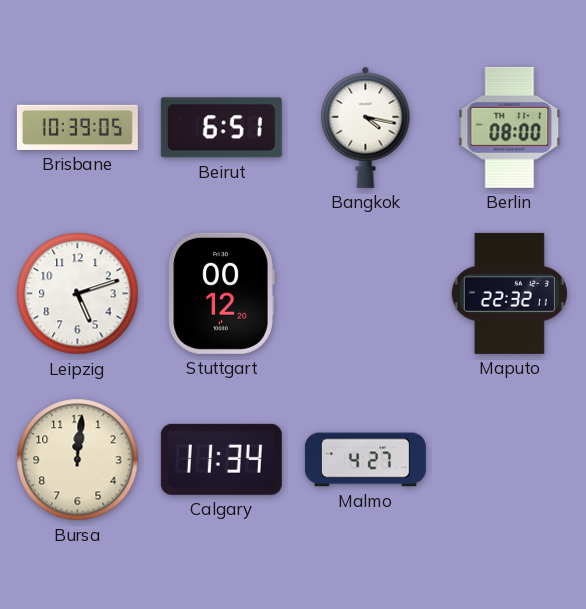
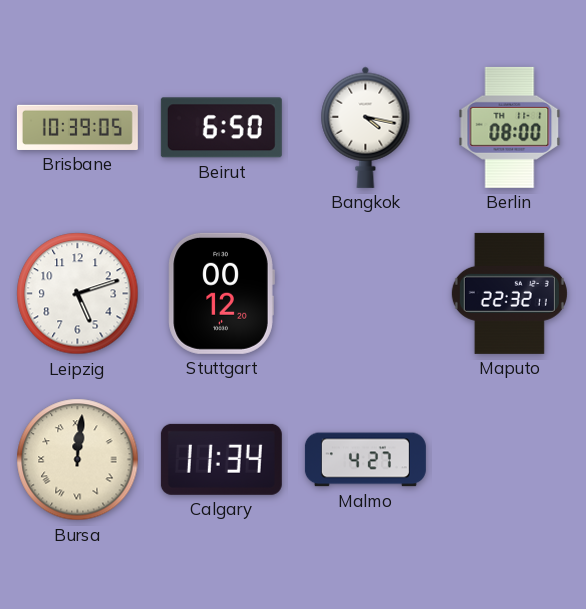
Beirut: 6:51 -> 6:50 (221, 128)
Bursa numerals: Arabic -> Roman (78, 460)
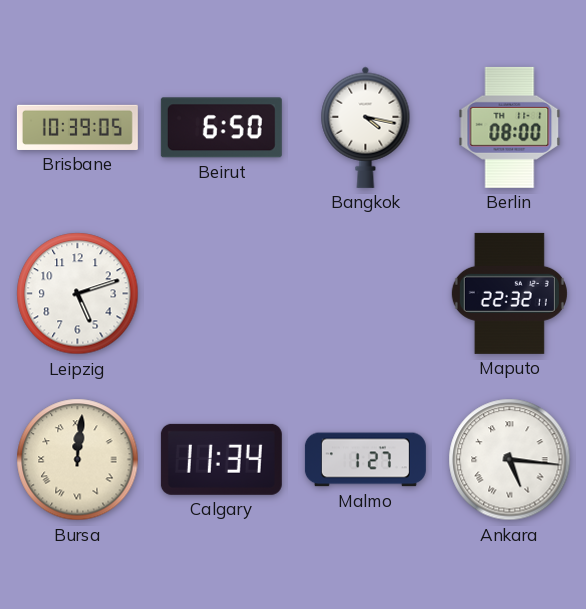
Stuttgart: 00:12 -> none (221, 293)
Malmo: 4:27 -> 1:27 (365, 460)
Ankara: none -> 5:16 (510, 460)
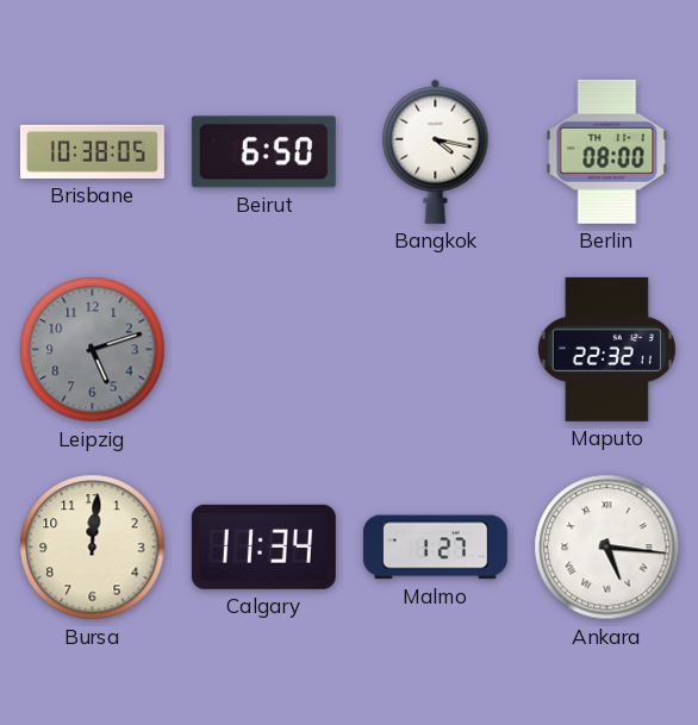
Brisbane: 10:39 -> 10:38 (92, 151)
Leipzig dial: white -> grey (93, 350)
Bursa numerals: Roman -> Arabic (93, 548)
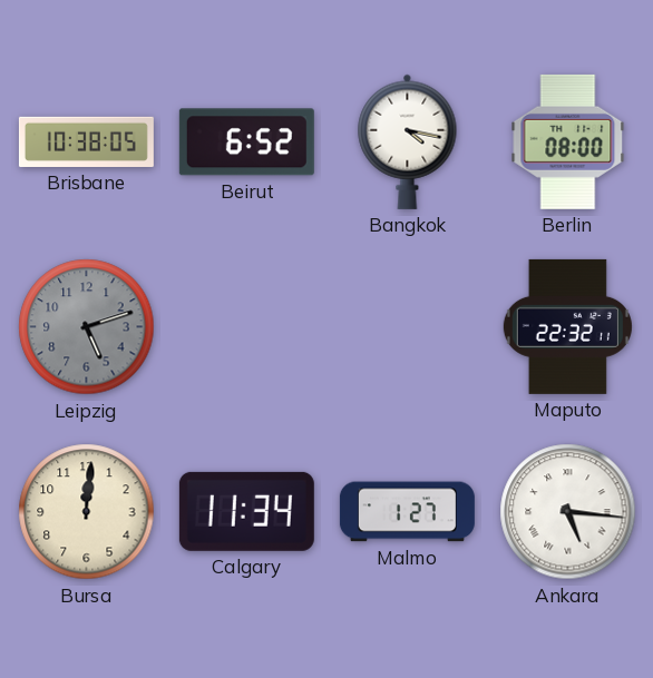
Beirut: 6:50 -> 6:52 (246, 143)
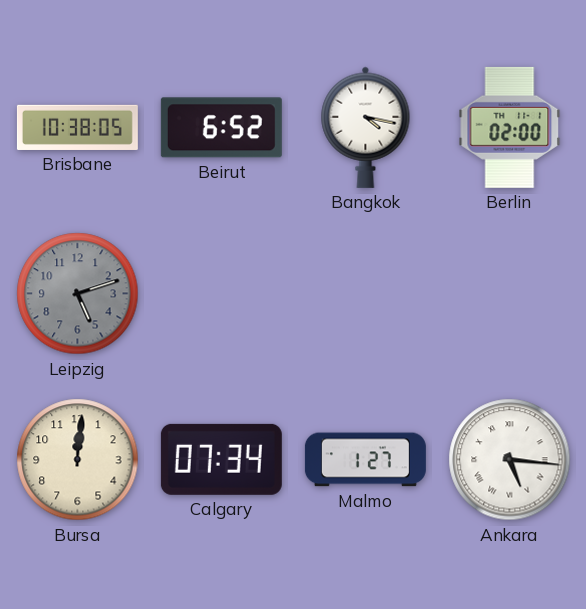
Berlin: 08:00 -> 02:00 (510, 127)
Maputo: 22:32 -> none (567, 326)
Calgary: 11:34 -> 07:34 (221, 459)
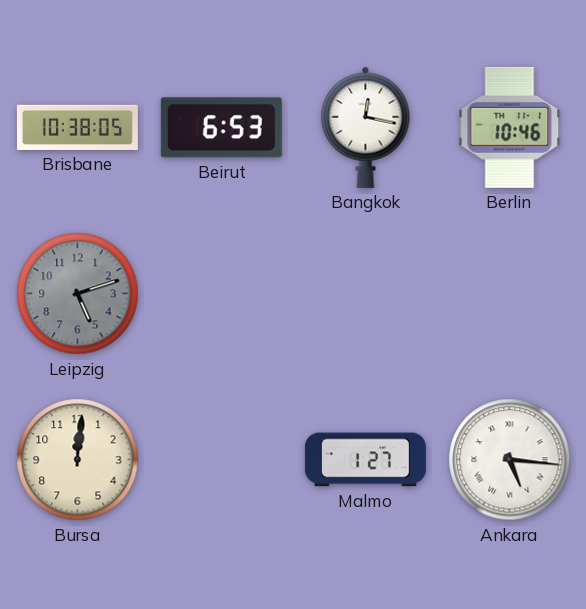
Beirut: 6:52 -> 6:53 (221, 128)
Bangkok: 4:17 -> 12:17 (366, 127)
Berlin: 02:00 -> 10:46 (510, 127)
Calgary: 07:34 -> none (221, 459)
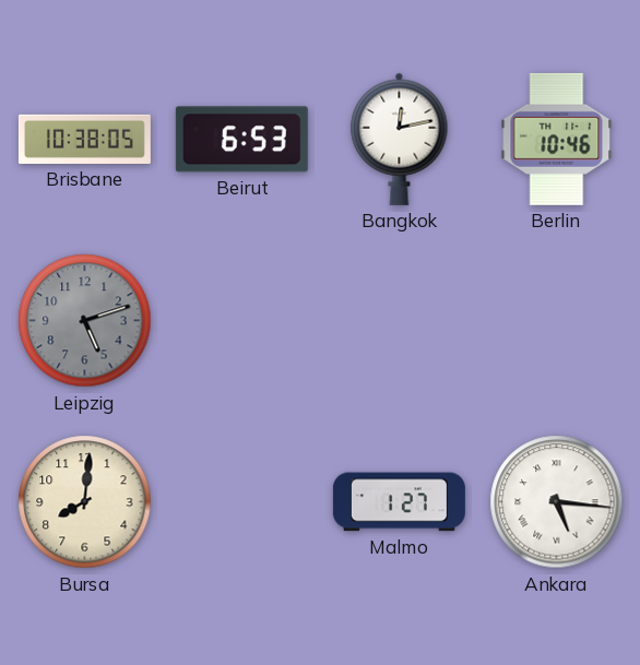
Bangkok: 12:17 -> 12:13 (400, 139)
Bursa: 12:01 -> 8:01 (85, 502)
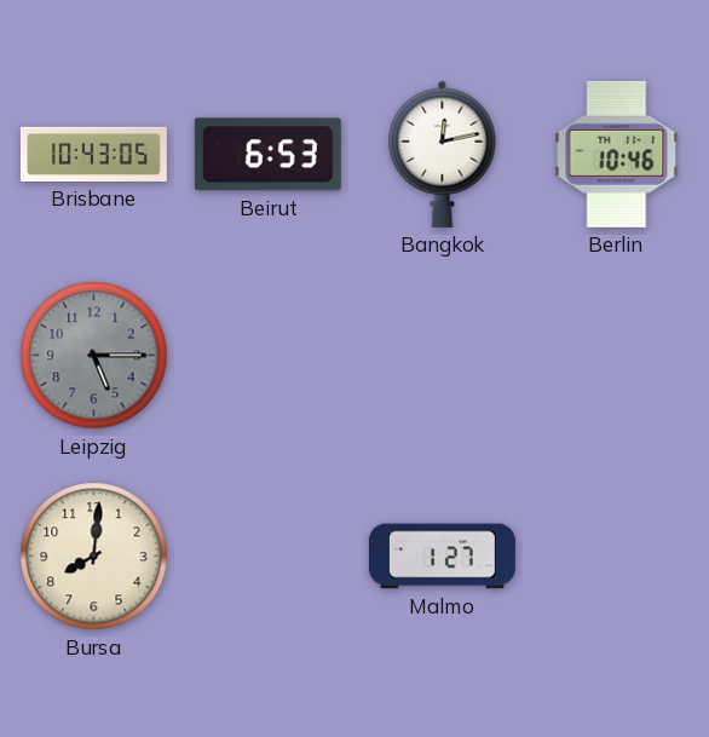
Brisbane: 10:38 -> 10:43 (93, 154)
Leipzig: 5:12 -> 5:15 (94, 356)
Ankara: 5:16 -> none (557, 502)
